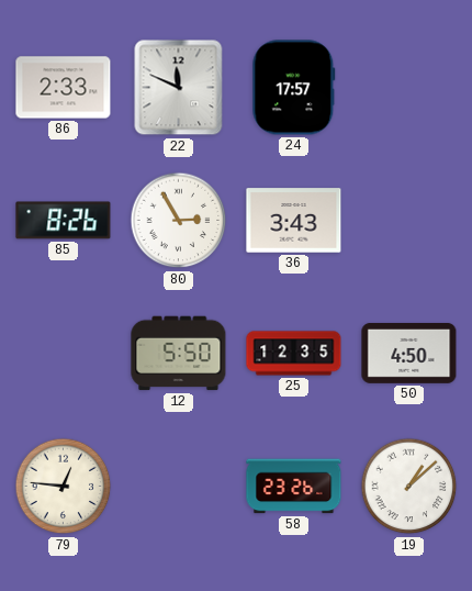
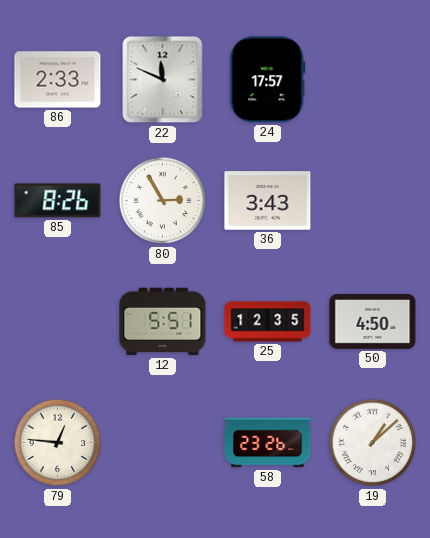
12: 5:50 -> 5:51 (163, 322)
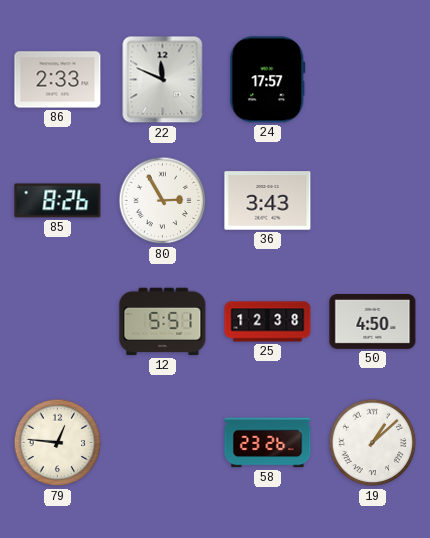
25: 12:35 -> 12:38 (268, 322)
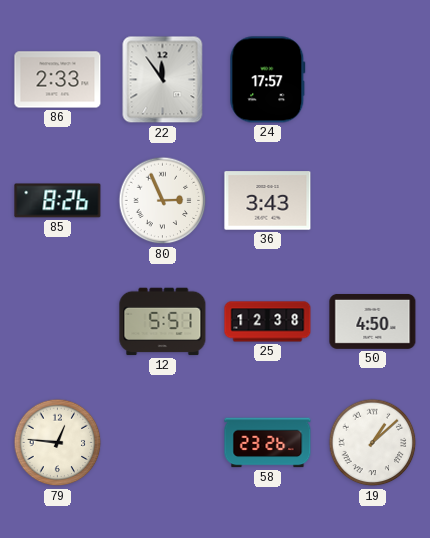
22: 11:49 -> 11:54 (163, 80)
80: 2:55 -> 2:56 (163, 201)
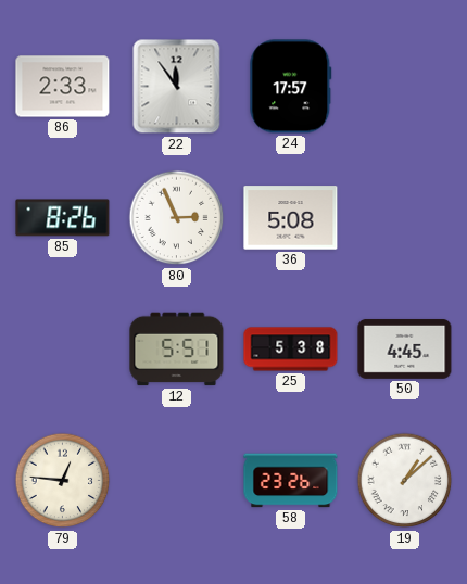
36: 3:43 -> 5:08 (291, 218)
25: 12:38 -> 5:38 (291, 350)
50: 4:50 -> 4:45 (405, 348)
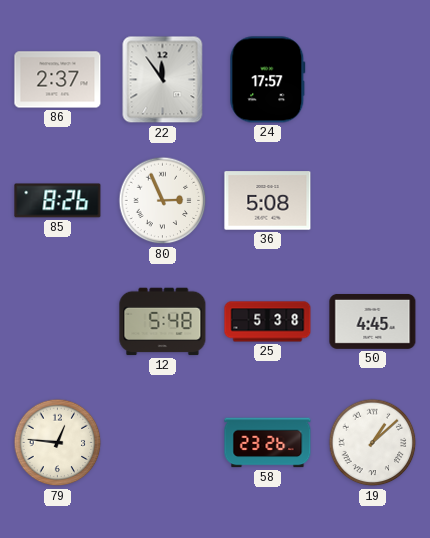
86: 2:33 -> 2:37 (58, 80)
12: 5:51 -> 5:48 (163, 322)
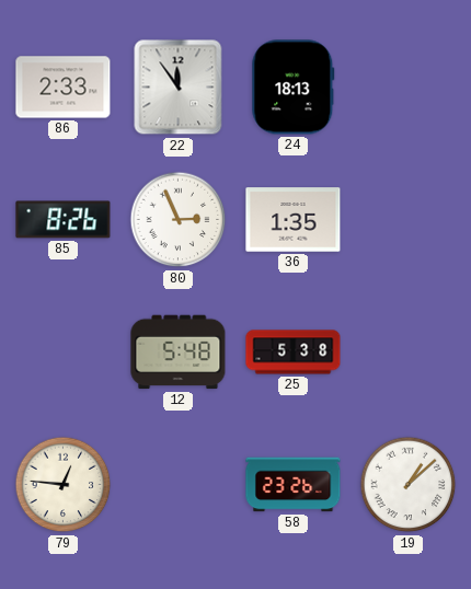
86: 2:37 -> 2:33 (64, 88)
24: 17:57 -> 18:13 (294, 88)
36: 5:08 -> 1:35 (294, 220)
50: 4:45 -> none (373, 321)
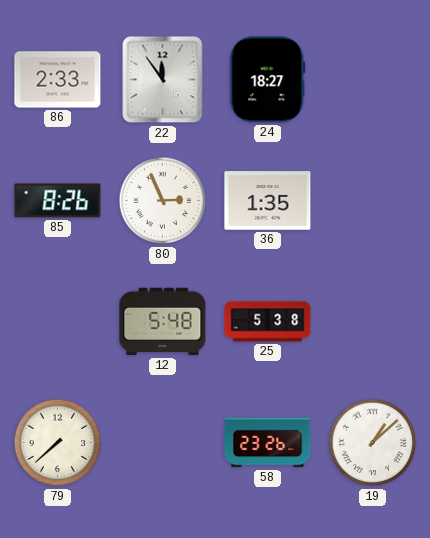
24: 18:13 -> 18:27 (268, 80)
79: 12:46 -> 7:38 (58, 443)
